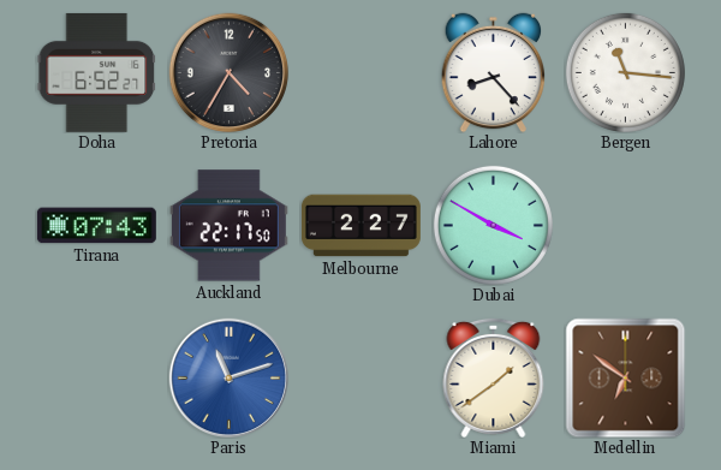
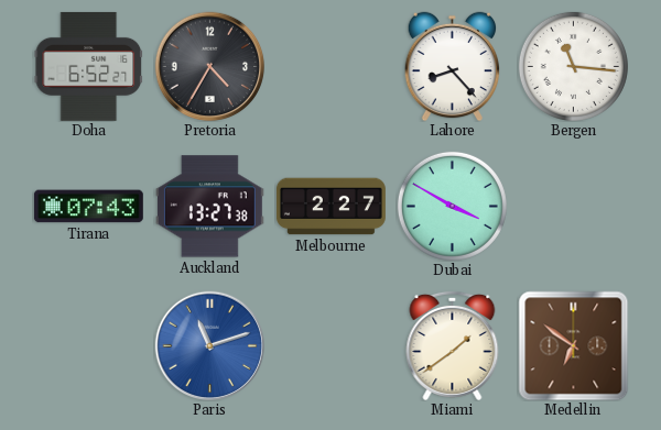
Auckland: 22:17 -> 13:27 (209, 207)
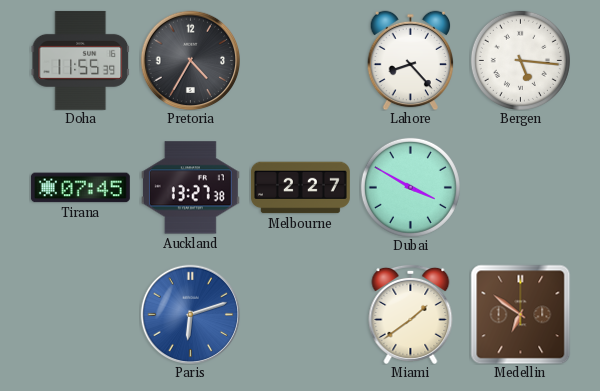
Doha: 6:52 -> 11:55 (80, 60)
Bergen: 11:16 -> 5:16 (520, 60)
Tirana: 07:43 -> 07:45 (80, 188)
Paris: 11:12 -> 6:12 (190, 314)
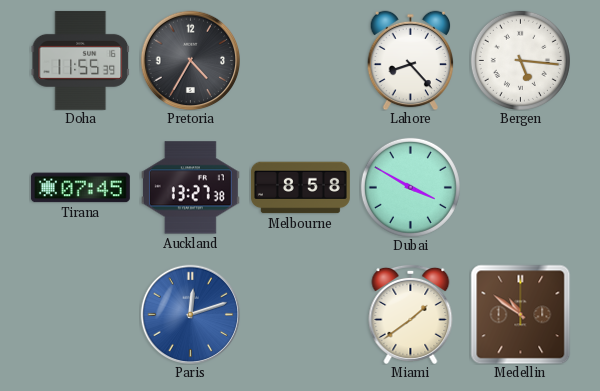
Melbourne: 2:27 -> 8:58 (300, 188)
Paris: 6:12 -> 12:12 (190, 314)
Medellin: 6:51 -> 10:51 (520, 314)
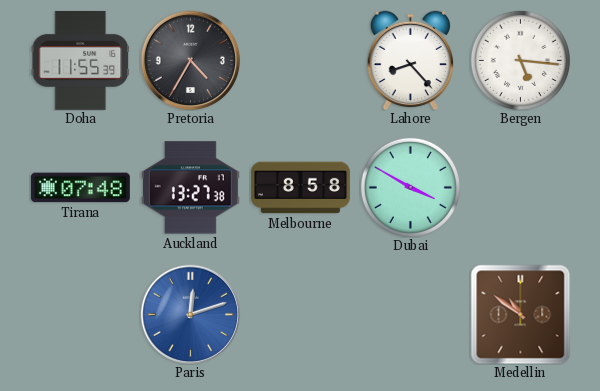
Tirana: 07:45 -> 07:48 (80, 188)
Miami: 1:39 -> none (411, 314)
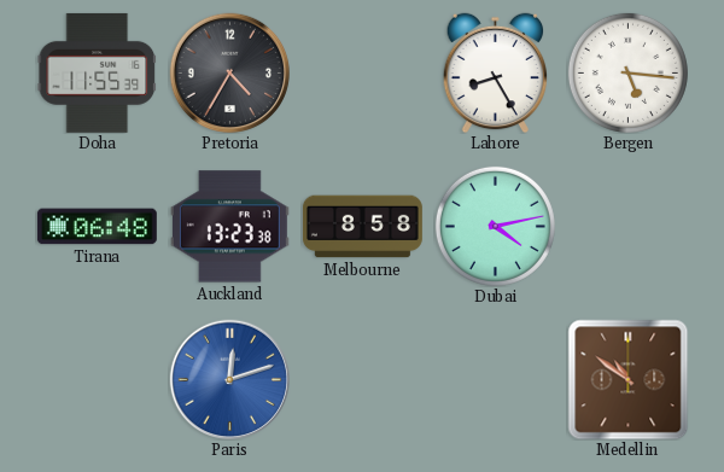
Lahore: 8:23 -> 8:25 (496, 72)
Tirana: 07:48 -> 06:48 (97, 227)
Auckland: 13:27 -> 13:23 (229, 227)
Dubai: 3:50 -> 4:13 (495, 226)
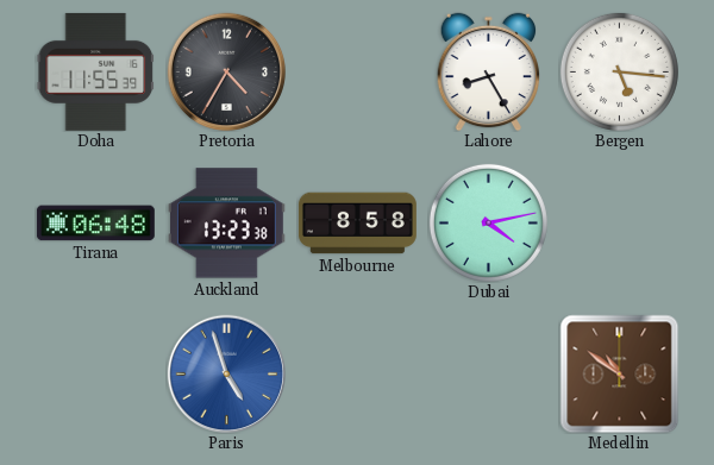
Paris: 12:12 -> 4:57 (226, 373)
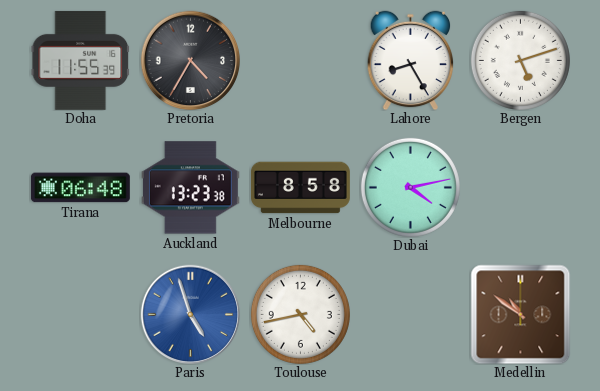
Bergen: 5:16 -> 5:12 (520, 60)
Toulouse: none -> 4:43 (300, 314)
